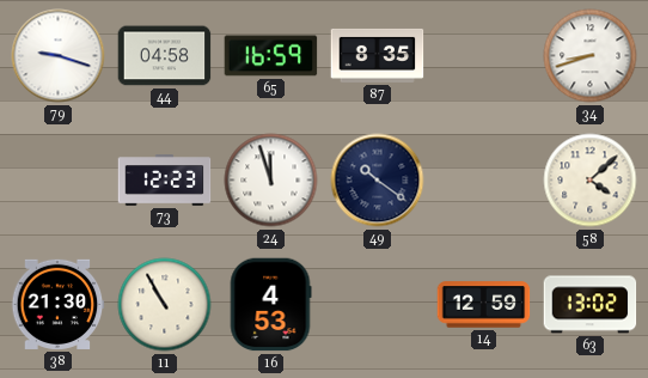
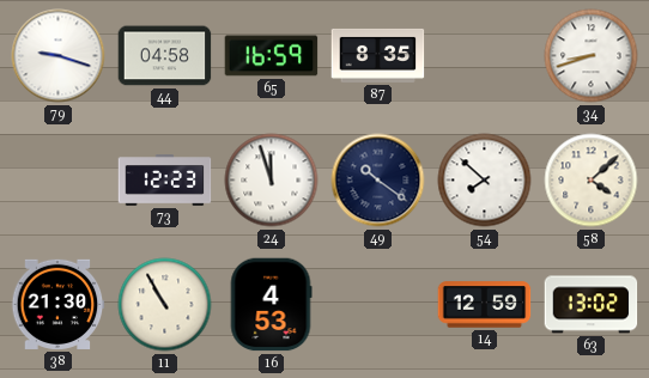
54: none -> 7:52 (485, 181)
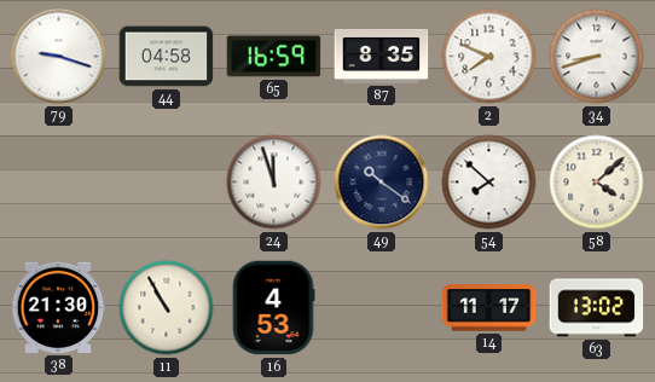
2: none -> 7:49 (489, 57)
73: 12:23 -> none (165, 181)
14: 12:59 -> 11:17 (489, 308)
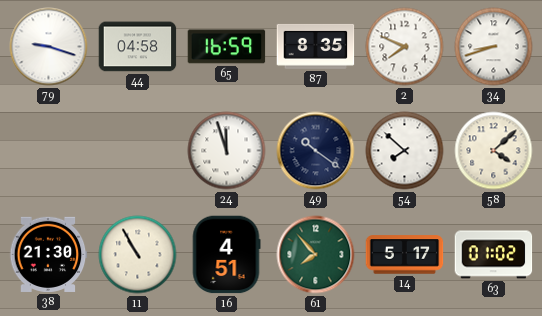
16: 4:53 -> 4:51 (226, 255)
61: none -> 7:53 (316, 255)
14: 11:17 -> 5:17 (405, 255)
63: 13:02 -> 01:02 (494, 255)
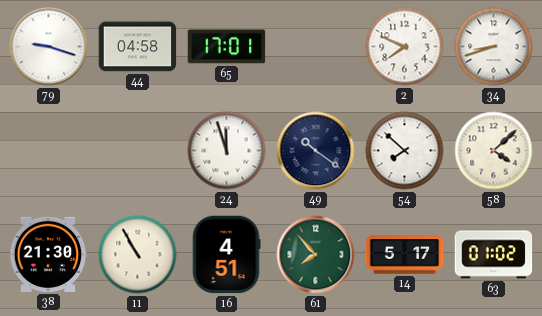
65: 16:59 -> 17:01 (227, 47)
87: 8:35 -> none (316, 46)
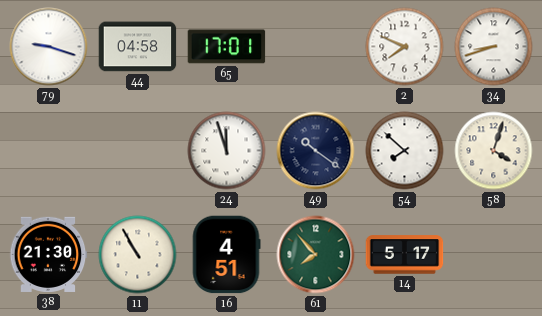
58: 4:08 -> 4:03 (494, 151)
63: 01:02 -> none (494, 255)
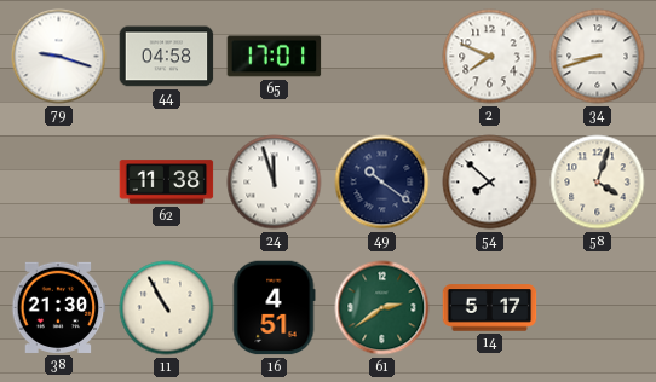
62: none -> 11:38 (167, 183)
61: 7:53 -> 2:39 (382, 308)
